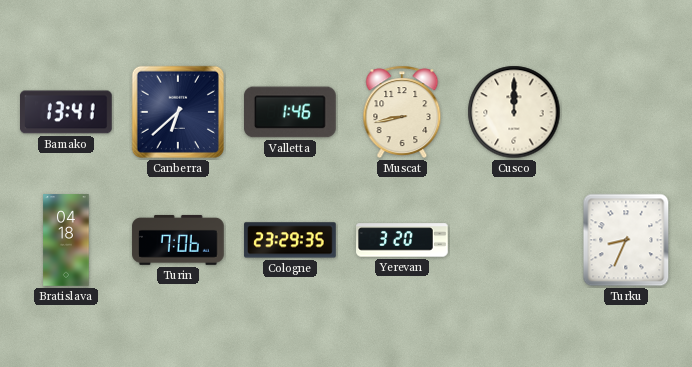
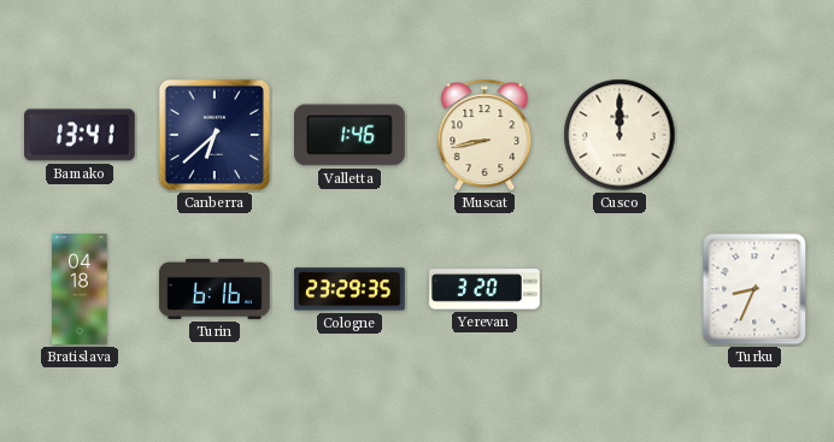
Turin: 7:06 -> 6:16 (215, 289)
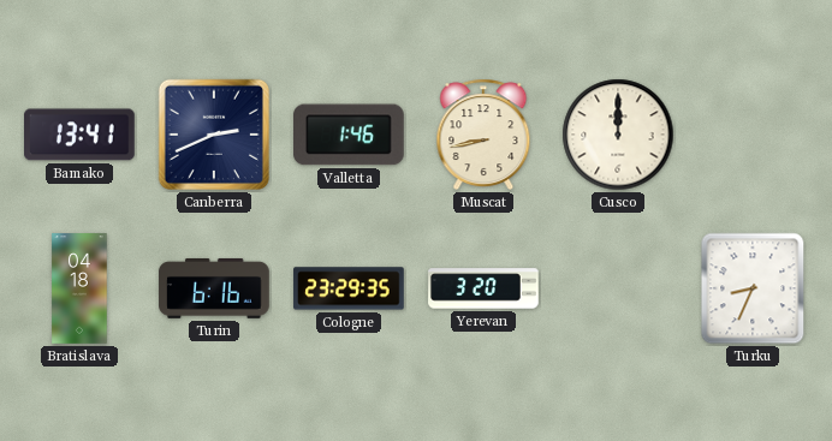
Canberra: 6:38 -> 2:41 (214, 135)
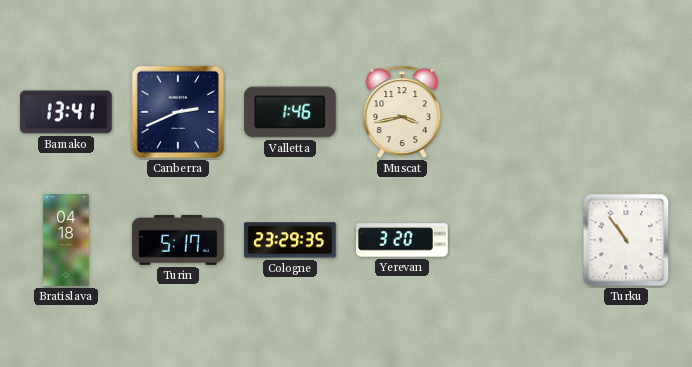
Muscat: 8:43 -> 3:43 (402, 112)
Cusco: 12:00 -> none (618, 135)
Turin: 6:16 -> 5:17 (178, 240)
Turku: 8:34 -> 10:54 (626, 240)
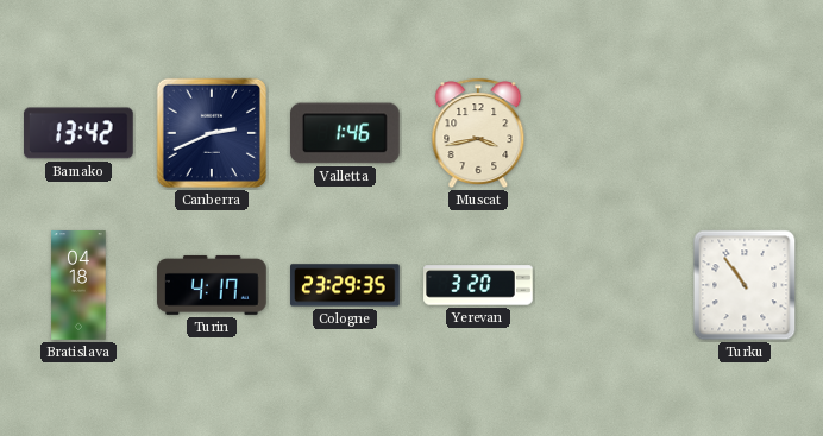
Bamako: 13:41 -> 13:42 (80, 133)
Turin: 5:17 -> 4:17 (212, 285)
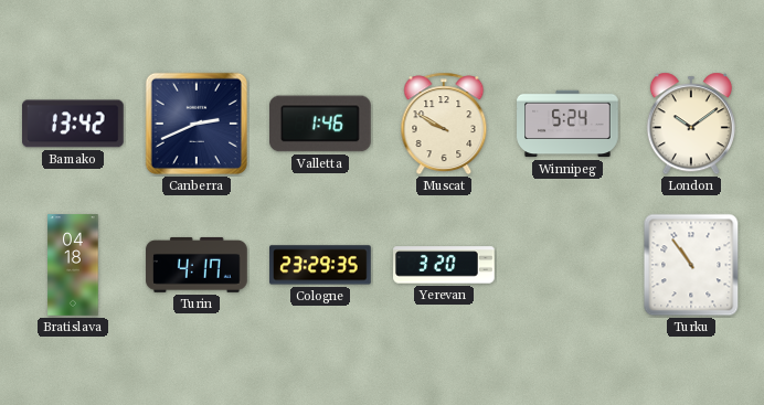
Muscat: 3:43 -> 9:50 (444, 124)
Winnipeg: none -> 5:24 (567, 124)
London: none -> 10:09 (691, 124)
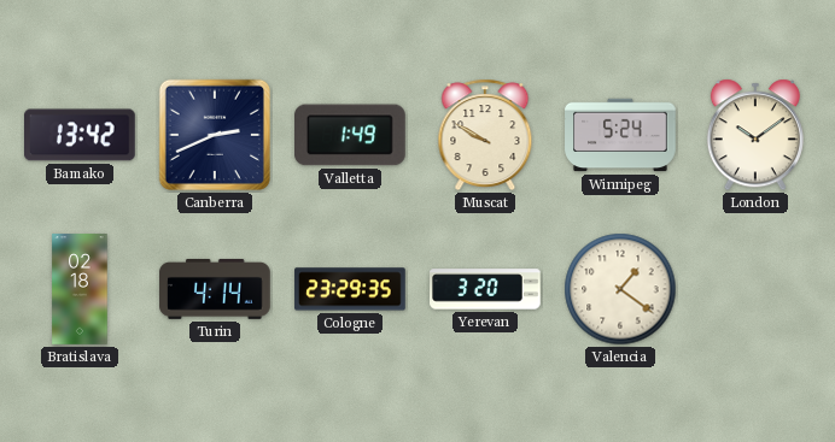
Valletta: 1:46 -> 1:49 (351, 135)
Bratislava: 04:18 -> 02:18 (80, 289)
Turin: 4:17 -> 4:14 (215, 289)
Valencia: none -> 1:21 (620, 289)
Turku: 10:54 -> none (691, 265)
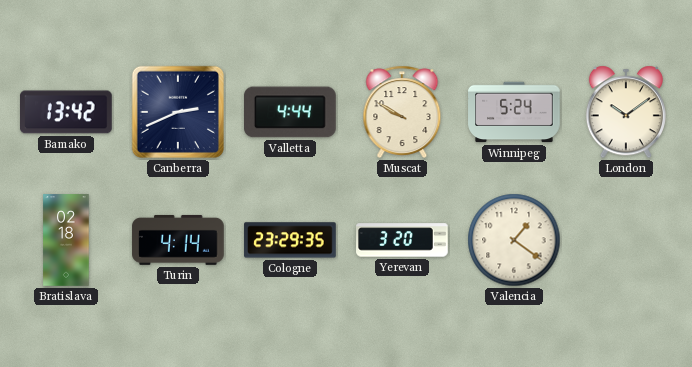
Valletta: 1:49 -> 4:44 (291, 112)
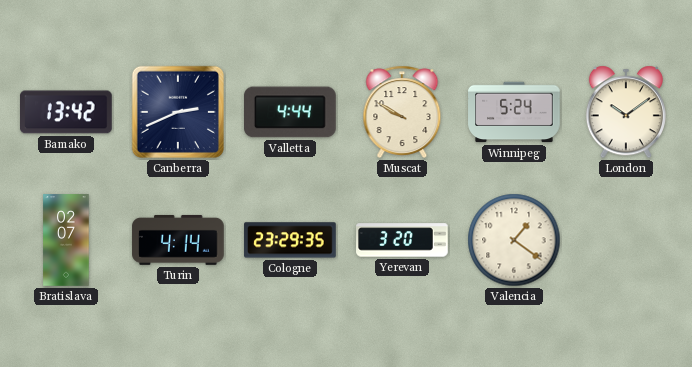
Bratislava: 02:18 -> 02:07 (66, 240)
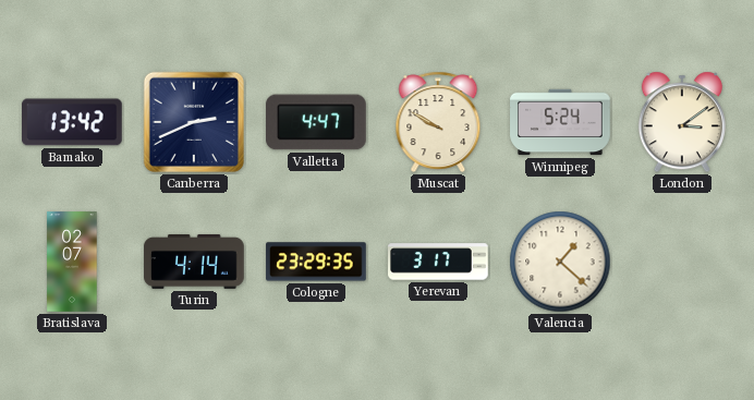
Valletta: 4:44 -> 4:47 (317, 122)
London: 10:09 -> 3:09 (682, 122)
Yerevan: 3:20 -> 3:17 (438, 262)
Valencia: 1:21 -> 1:22 (560, 262)
